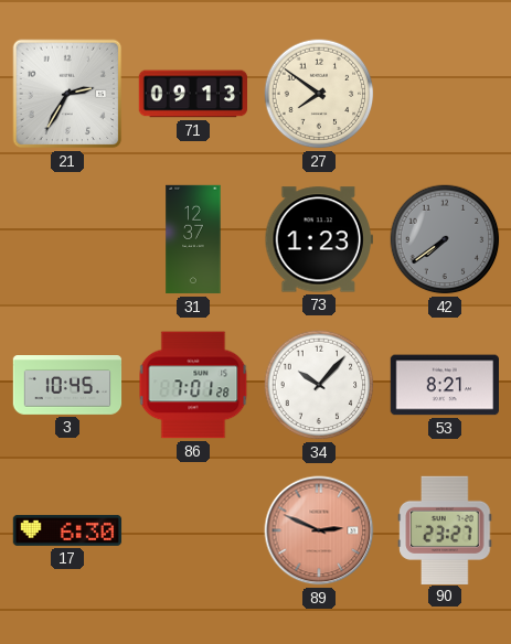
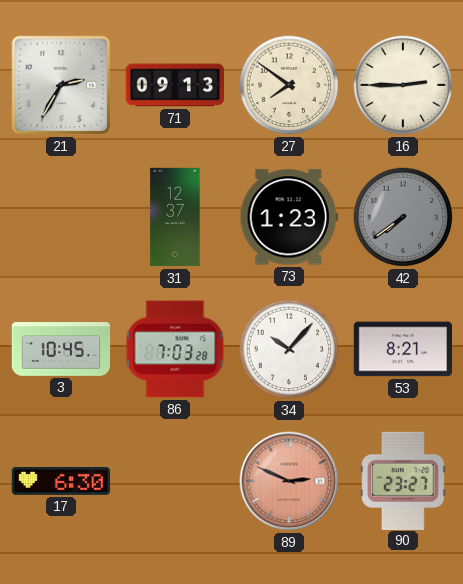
16: none -> 2:45 (403, 85)
86: 7:01 -> 7:03 (175, 349)
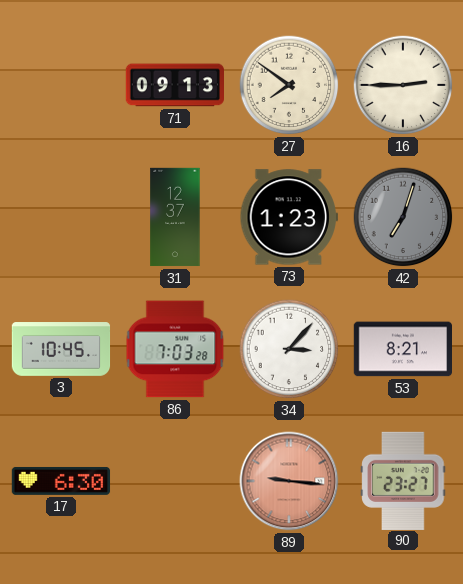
21: 2:35 -> none (61, 85)
42: 7:39 -> 7:03 (403, 217)
34: 10:07 -> 3:07 (289, 349)
89: 2:49 -> 9:16 (289, 481)
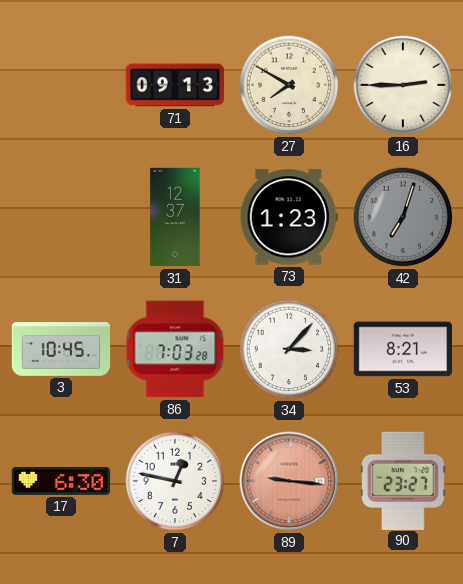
27: 7:51 -> 7:50 (289, 85)
7: none -> 12:47 (175, 481)
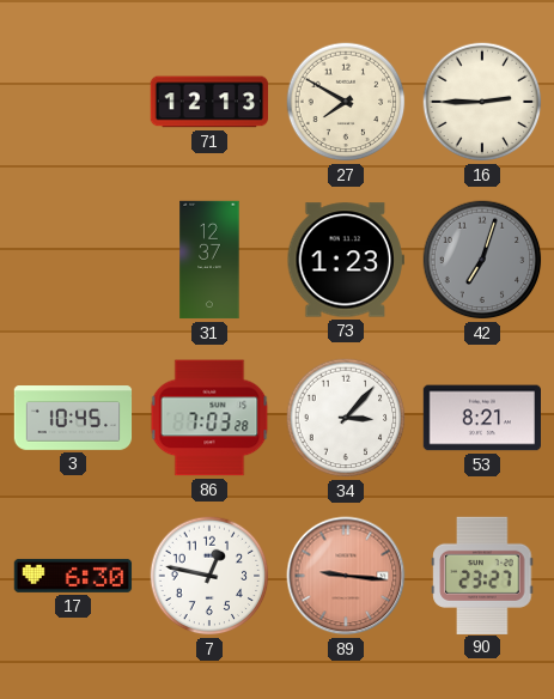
71: 09:13 -> 12:13 (208, 102)
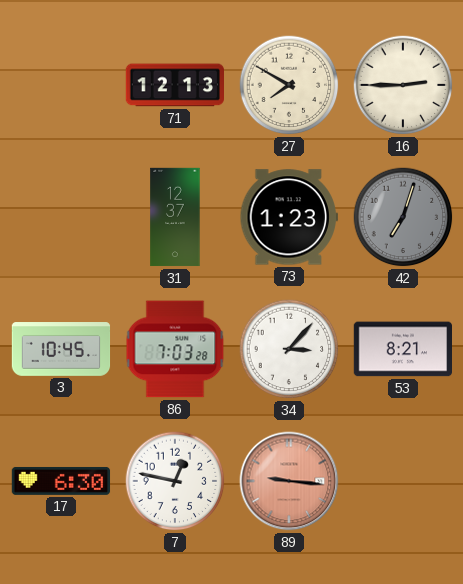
90: 23:27 -> none (482, 575)
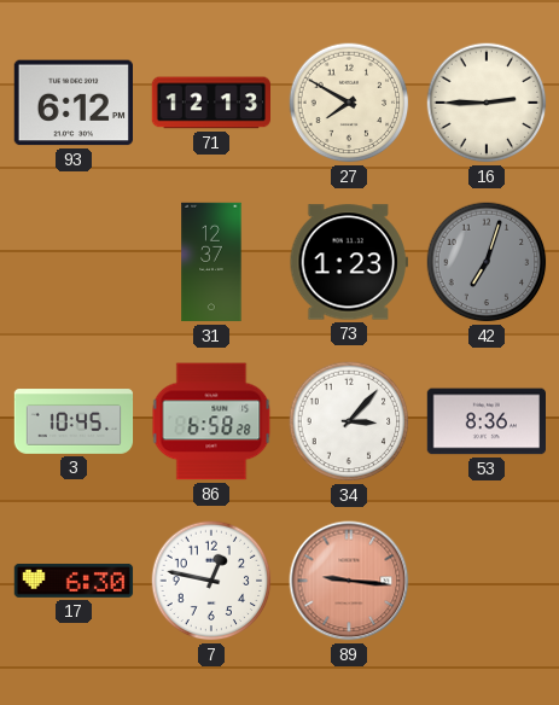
93: none -> 6:12 (72, 103)
86: 7:03 -> 6:58 (211, 421)
53: 8:21 -> 8:36 (485, 421)
